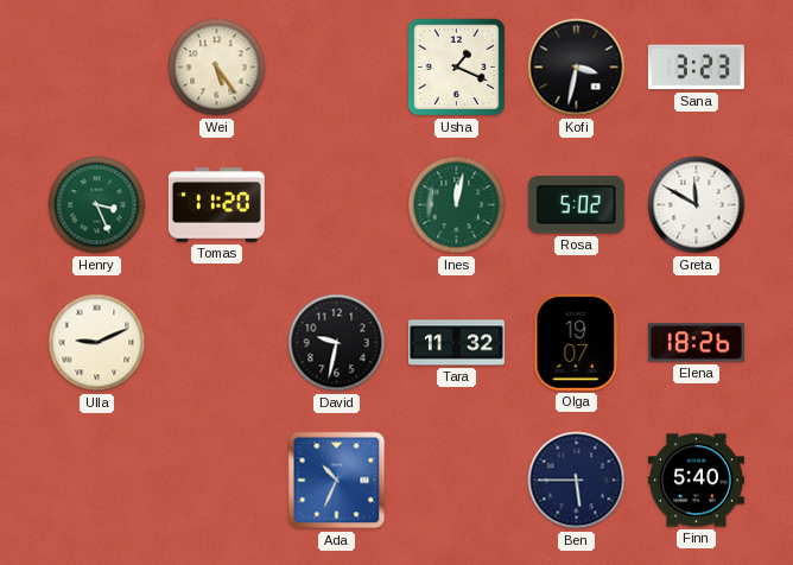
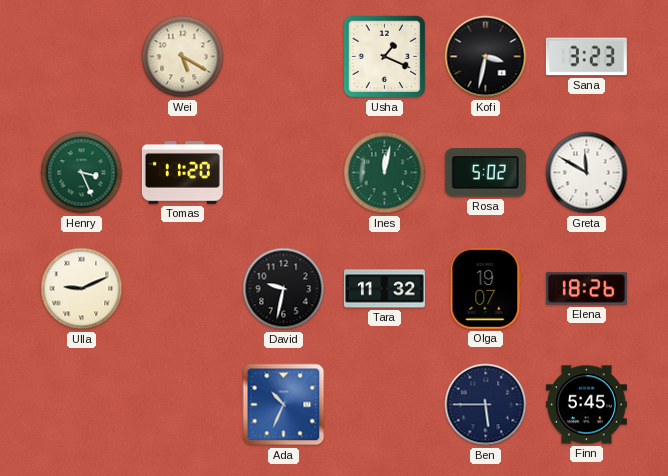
Wei: 5:24 -> 5:20 (183, 57)
Finn: 5:40 -> 5:45 (586, 405)
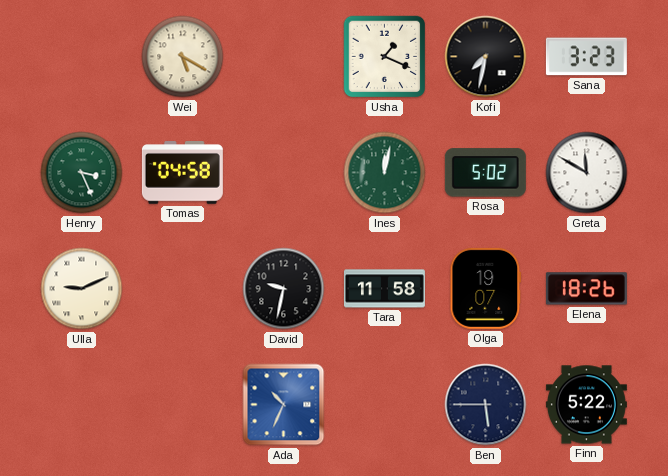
Kofi: 3:32 -> 7:32 (486, 57)
Tomas: 11:20 -> 04:58 (182, 173)
Tara: 11:32 -> 11:58 (384, 289)
Finn: 5:45 -> 5:22 (586, 405)
